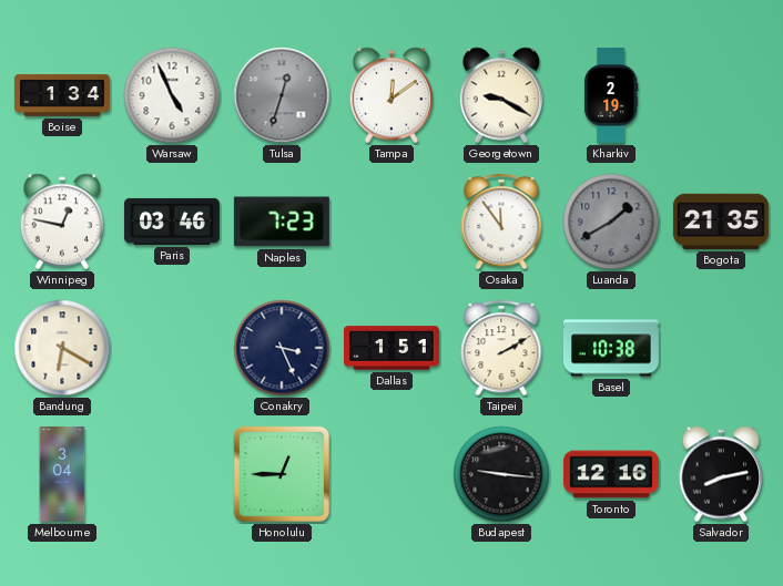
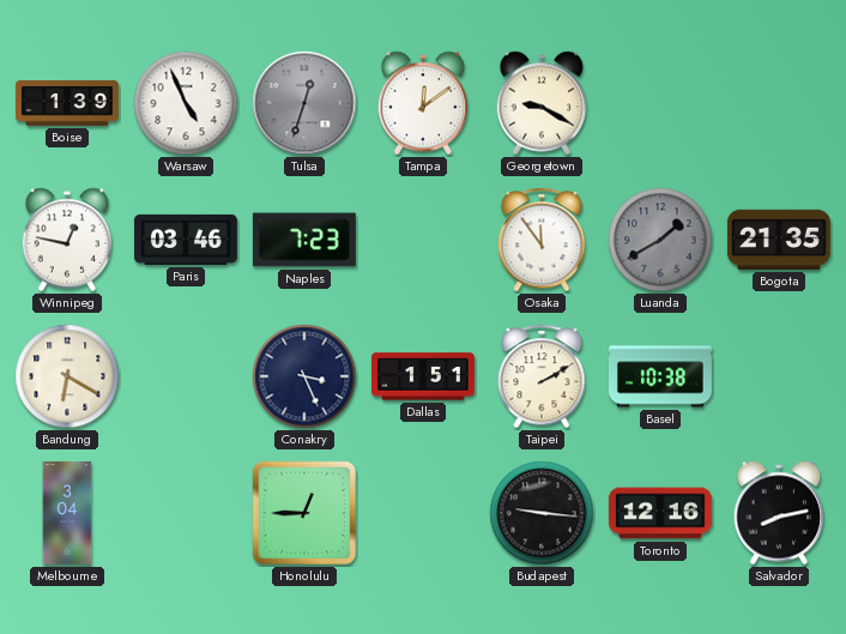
Boise: 1:34 -> 1:39 (67, 104)
Kharkiv: 2:19 -> none (611, 96)
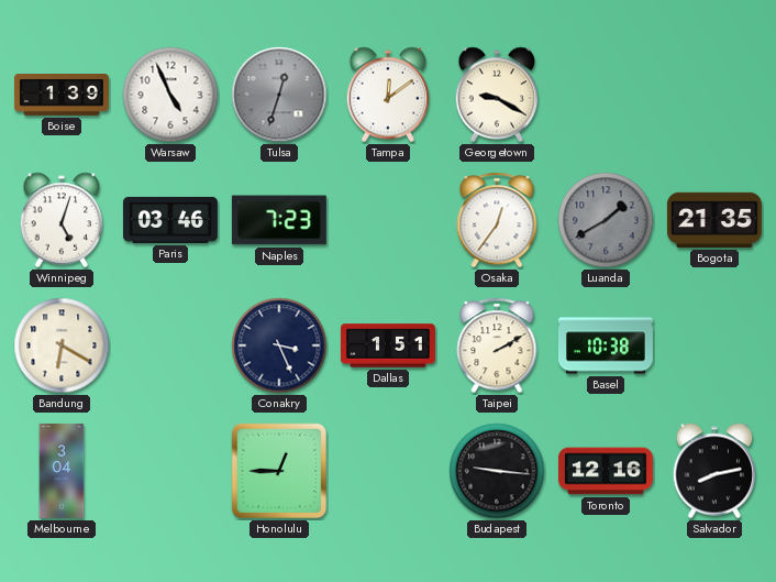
Winnipeg: 12:47 -> 5:03 (62, 220)
Osaka: 11:54 -> 12:36 (497, 220)
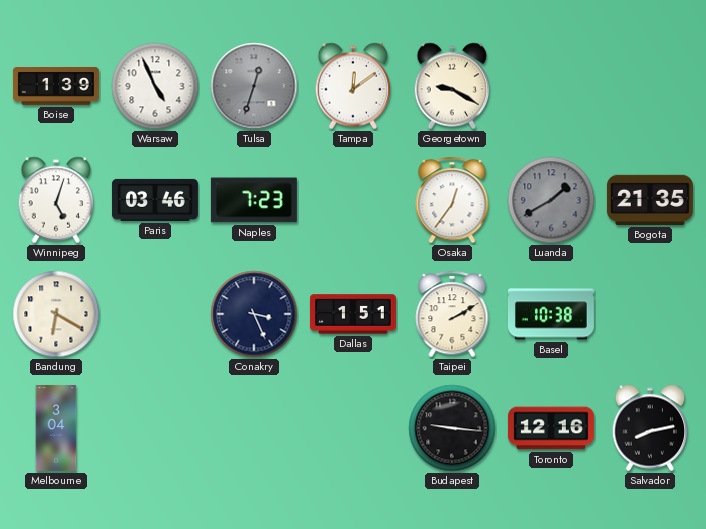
Honolulu: 12:45 -> none (279, 471)
